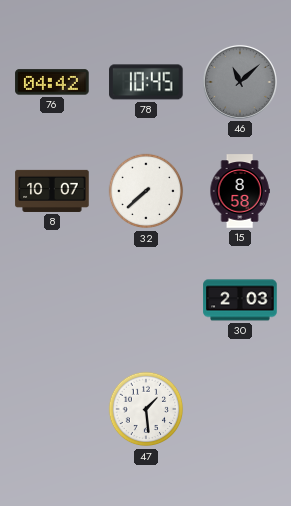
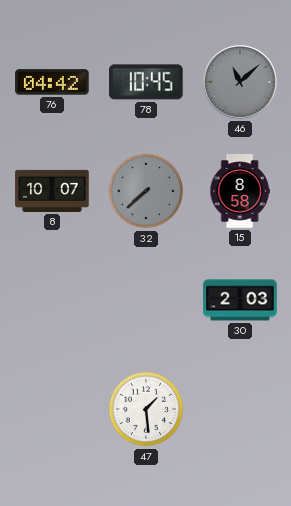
32 dial: white -> grey (146, 191)
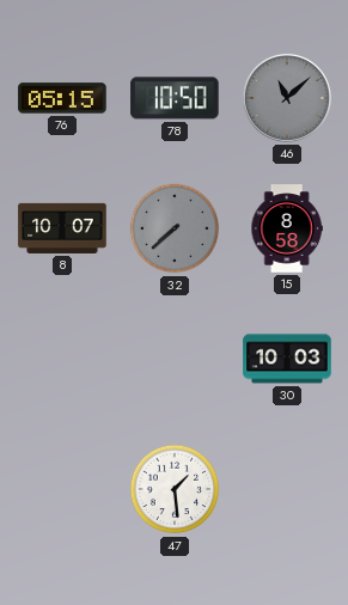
76: 04:42 -> 05:15 (62, 98)
78: 10:45 -> 10:50 (175, 98)
30: 2:03 -> 10:03 (287, 359)
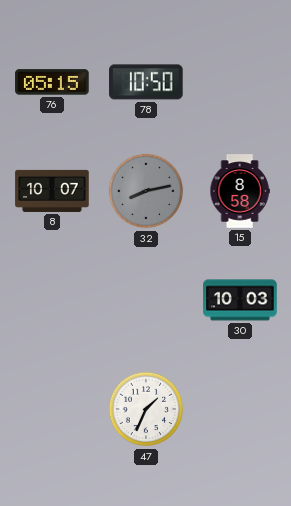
46: 11:08 -> none (287, 98)
32: 7:38 -> 8:13 (146, 191)
47: 1:29 -> 1:34 (146, 409)
